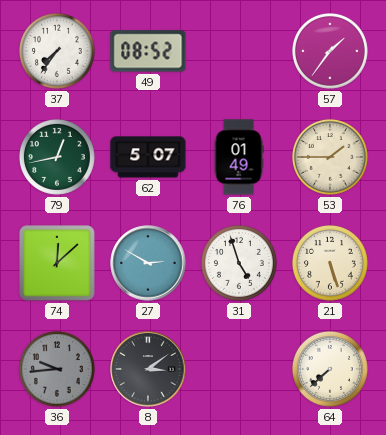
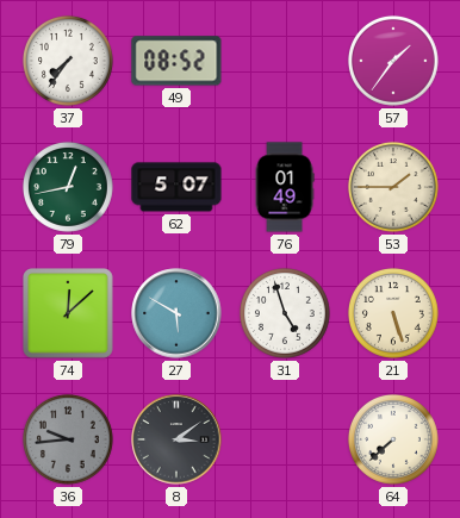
27: 2:50 -> 5:50 (176, 313)
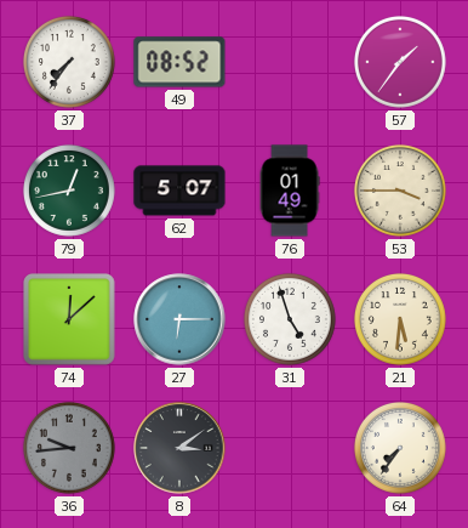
53: 1:45 -> 3:45 (400, 191)
27: 5:50 -> 6:15 (179, 319)
21: 5:27 -> 5:31 (400, 319)
64: 7:38 -> 7:36 (400, 448)
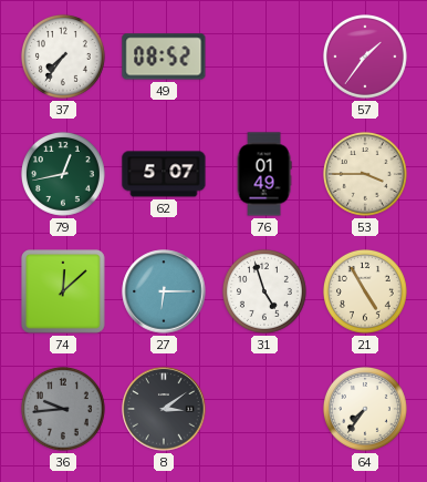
21: 5:31 -> 4:55 (365, 291)
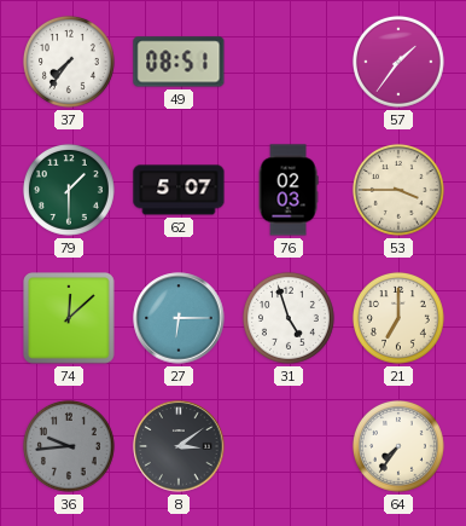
49: 08:52 -> 08:51 (179, 62)
79: 12:43 -> 1:30 (69, 190)
76: 01:49 -> 02:03 (289, 190)
21: 4:55 -> 7:00 (398, 318)
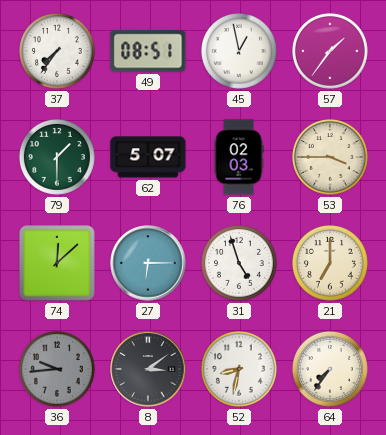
45: none -> 12:58 (239, 51)
52: none -> 8:32 (239, 369)
